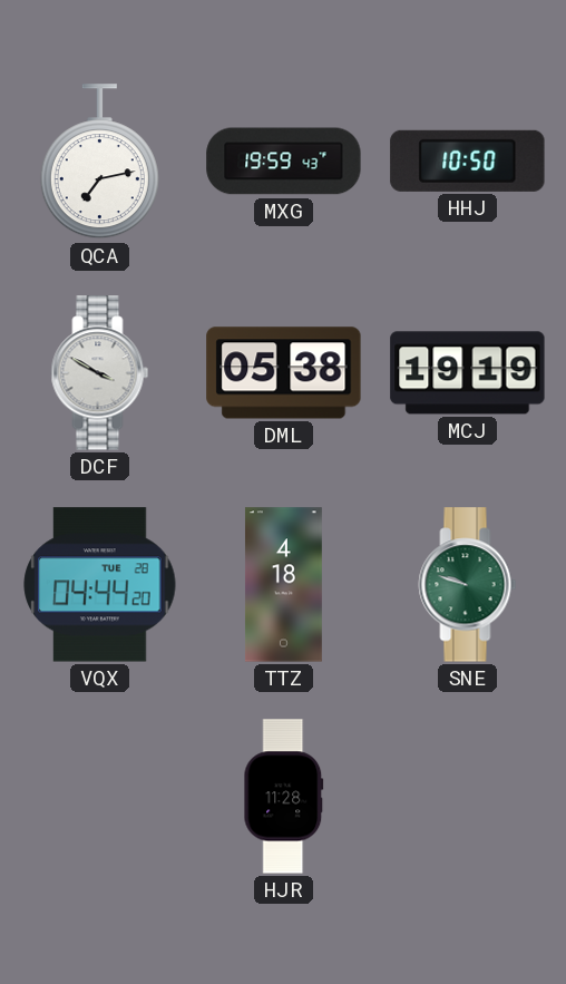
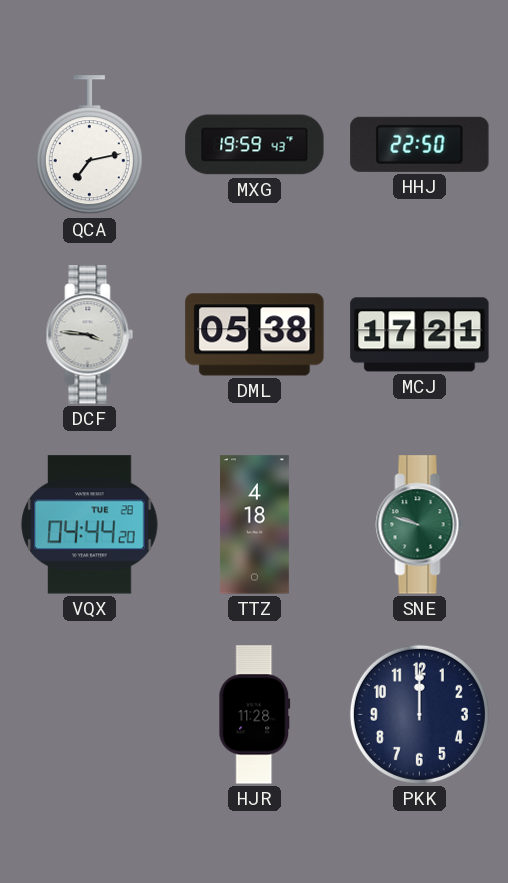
HHJ: 10:50 -> 22:50 (420, 144)
DCF: 3:50 -> 3:46 (90, 335)
MCJ: 19:19 -> 17:21 (420, 335)
PKK: none -> 12:00 (419, 714)
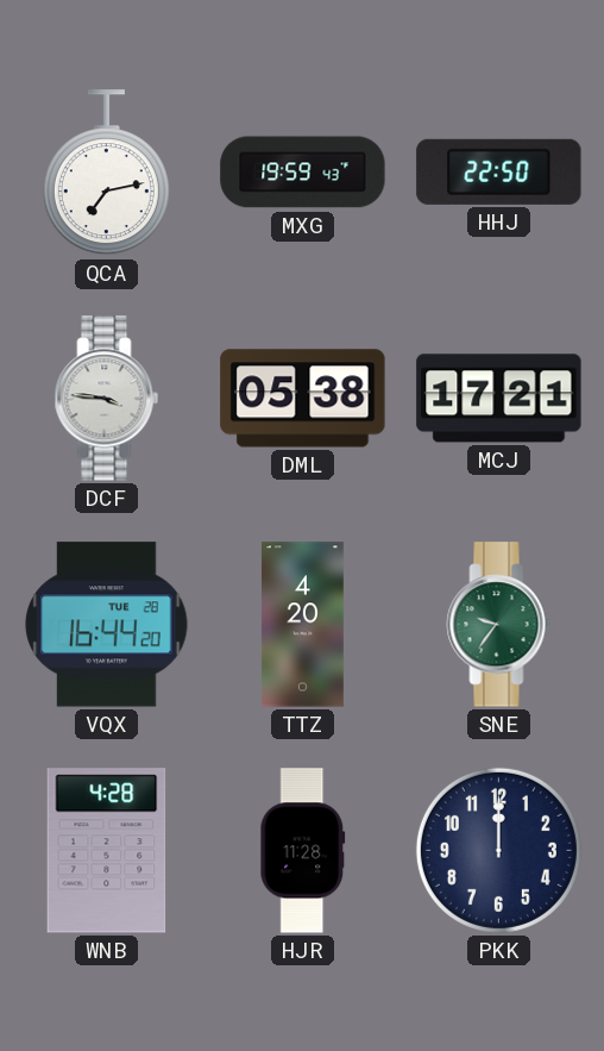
VQX: 04:44 -> 16:44 (107, 625)
TTZ: 4:18 -> 4:20 (302, 625)
SNE: 9:48 -> 9:36 (499, 625)
WNB: none -> 4:28 (107, 851)
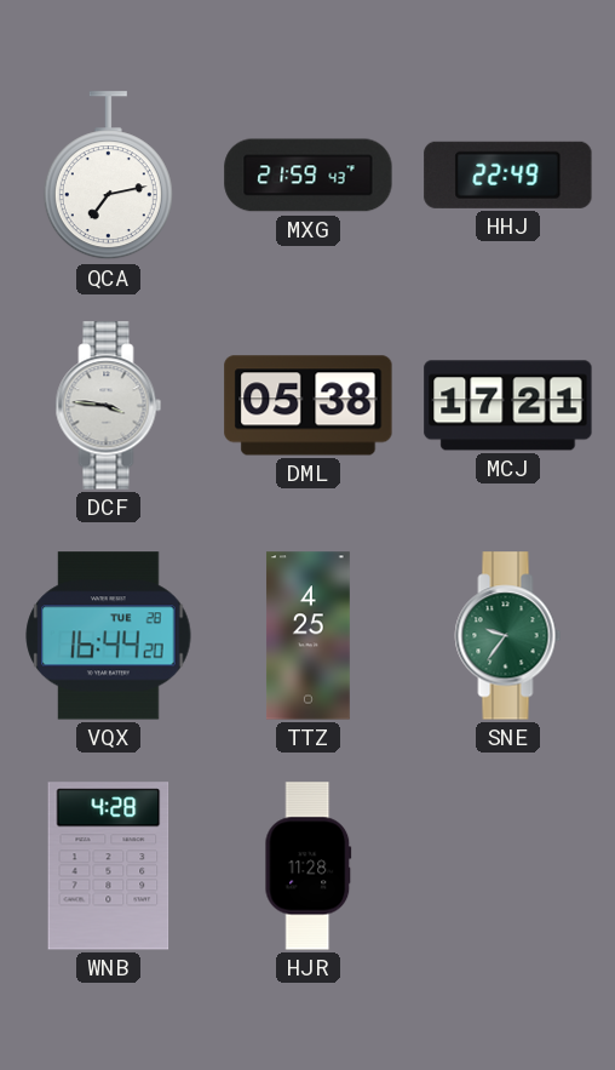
MXG: 19:59 -> 21:59 (309, 176)
HHJ: 22:50 -> 22:49 (508, 174)
TTZ: 4:20 -> 4:25 (307, 636)
PKK: 12:00 -> none (498, 850)
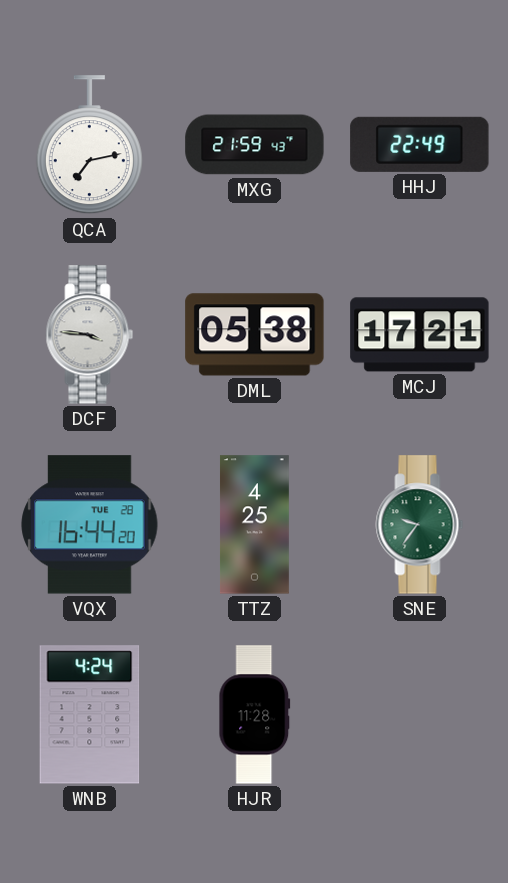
WNB: 4:28 -> 4:24 (90, 715)
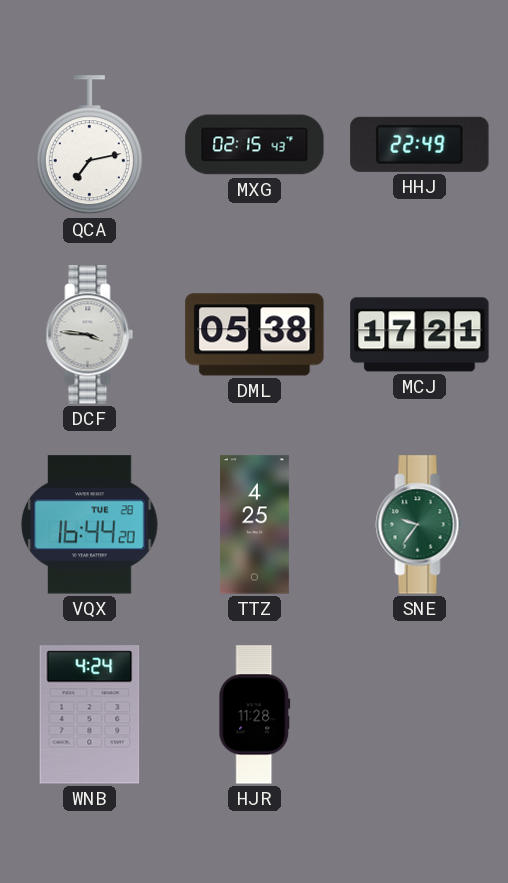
MXG: 21:59 -> 02:15 (255, 145)
